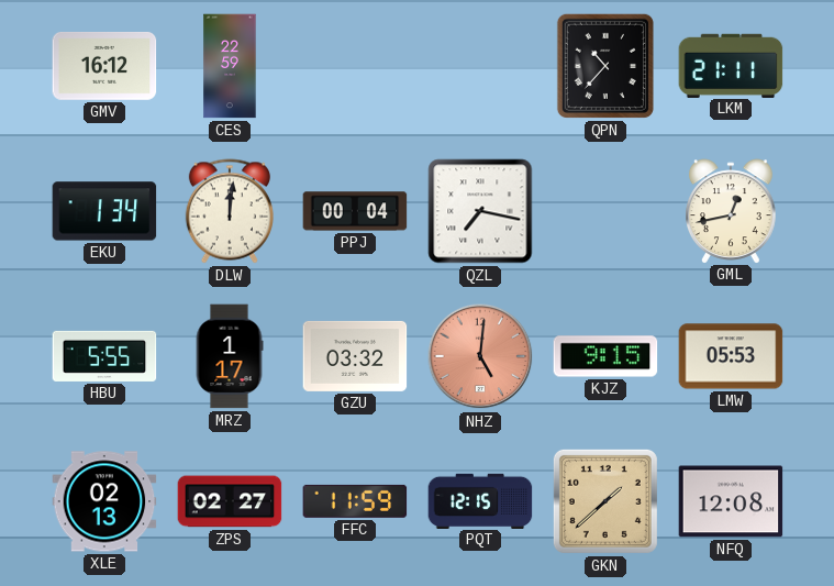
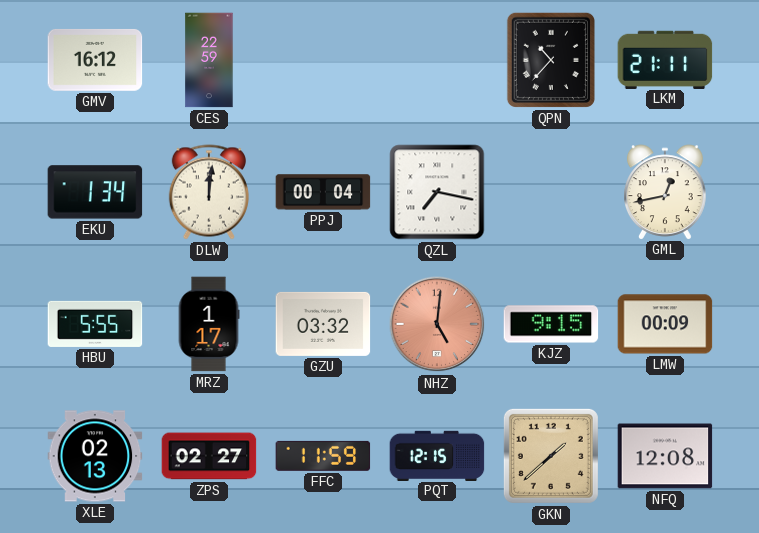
LMW: 05:53 -> 00:09 (665, 324)
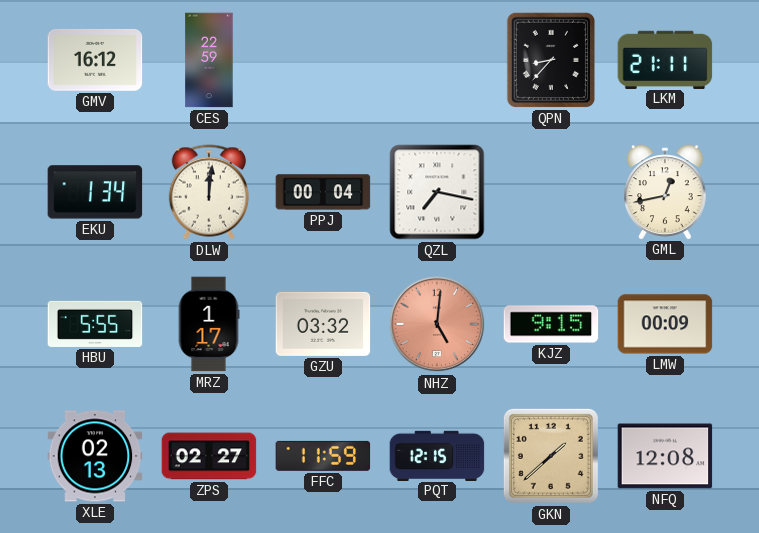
QPN: 10:37 -> 8:37 (551, 60)
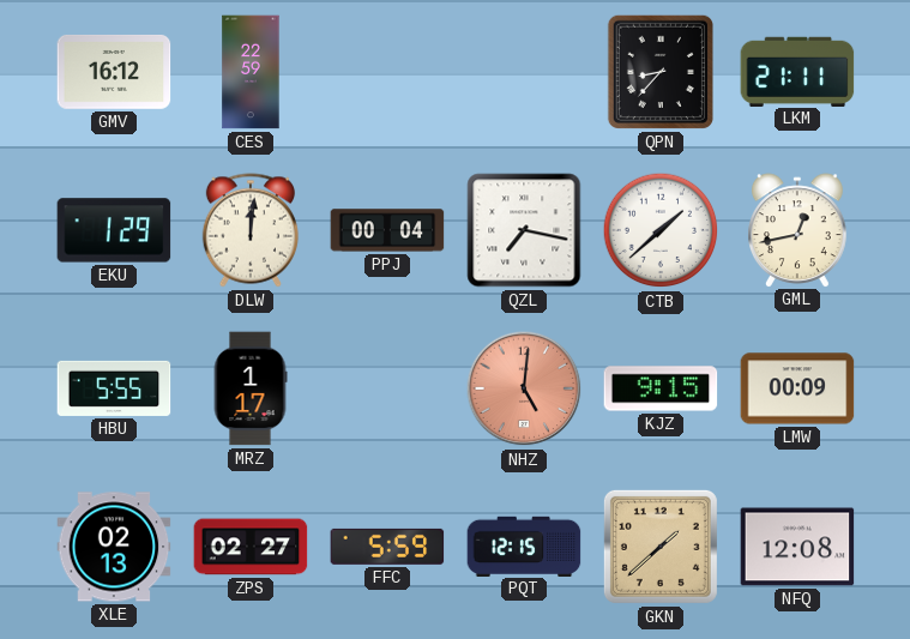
EKU: 1:34 -> 1:29 (114, 230)
CTB: none -> 1:38 (661, 230)
GZU: 03:32 -> none (323, 324)
FFC: 11:59 -> 5:59 (387, 547)
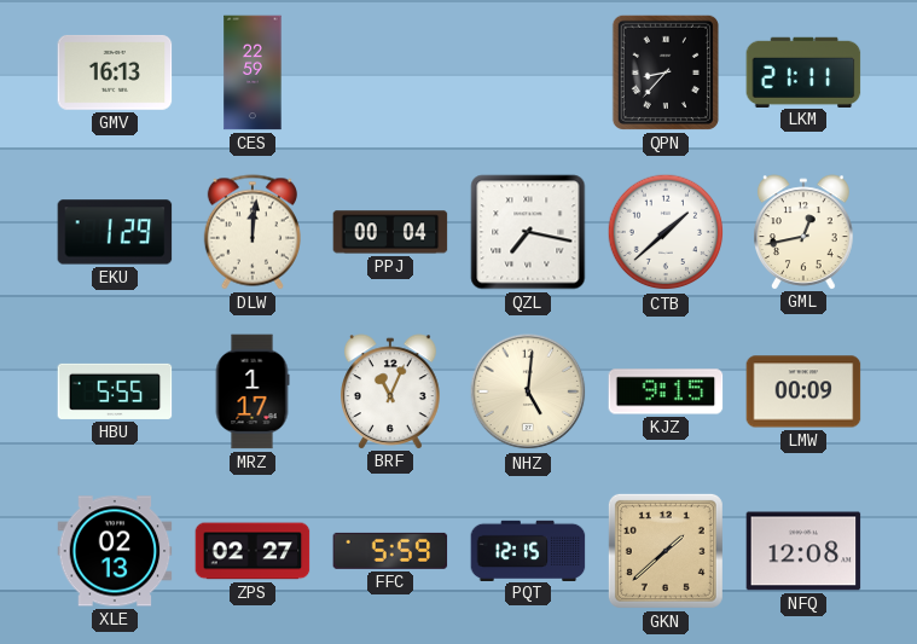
GMV: 16:12 -> 16:13 (115, 72)
BRF: none -> 11:04 (391, 391)
NHZ dial: salmon -> cream (528, 391)
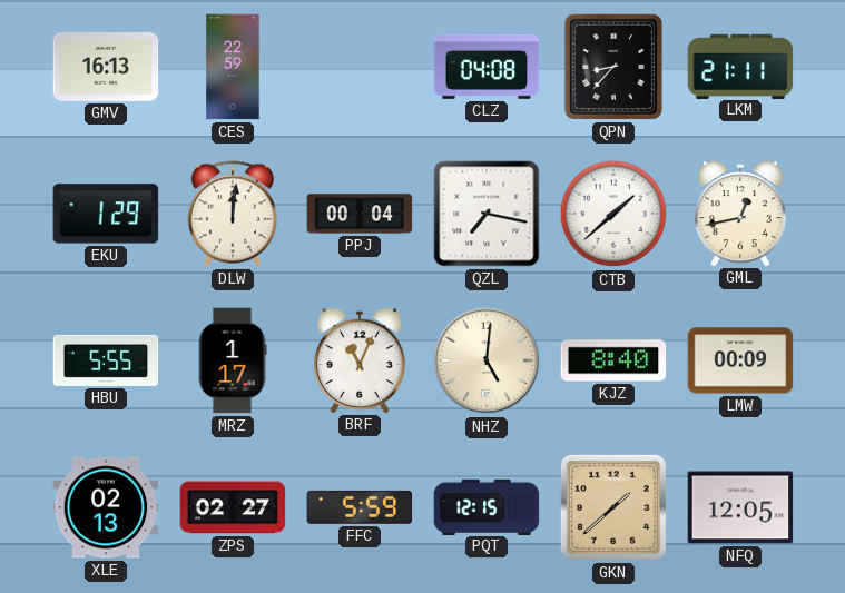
CLZ: none -> 04:08 (487, 67)
KJZ: 9:15 -> 8:40 (613, 360)
NFQ: 12:08 -> 12:05 (740, 507)
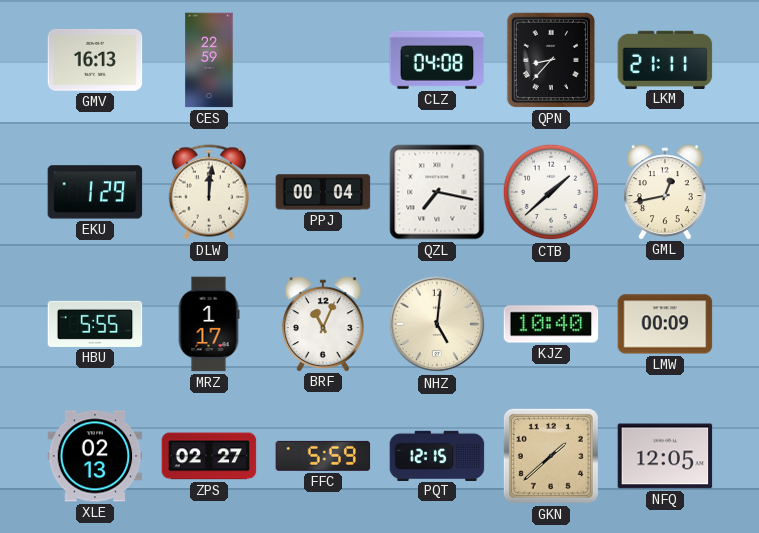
KJZ: 8:40 -> 10:40 (551, 324)
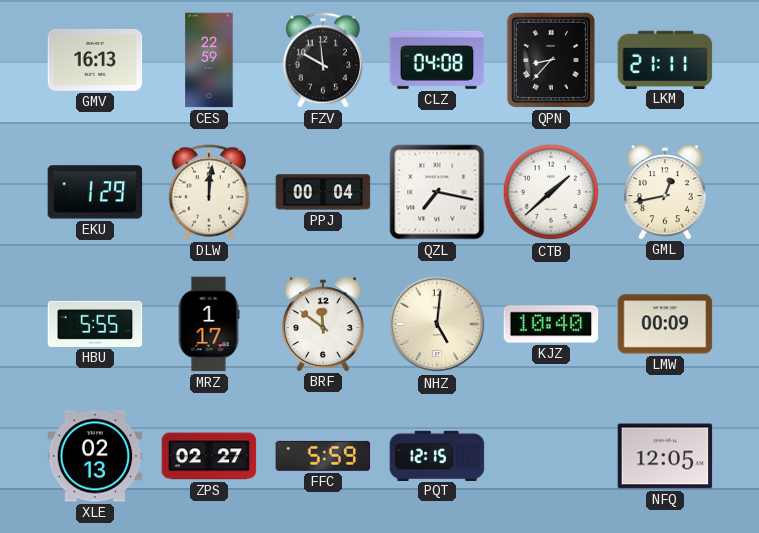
FZV: none -> 9:59 (323, 60)
BRF: 11:04 -> 11:51 (324, 324)
GKN: 1:38 -> none (551, 456)
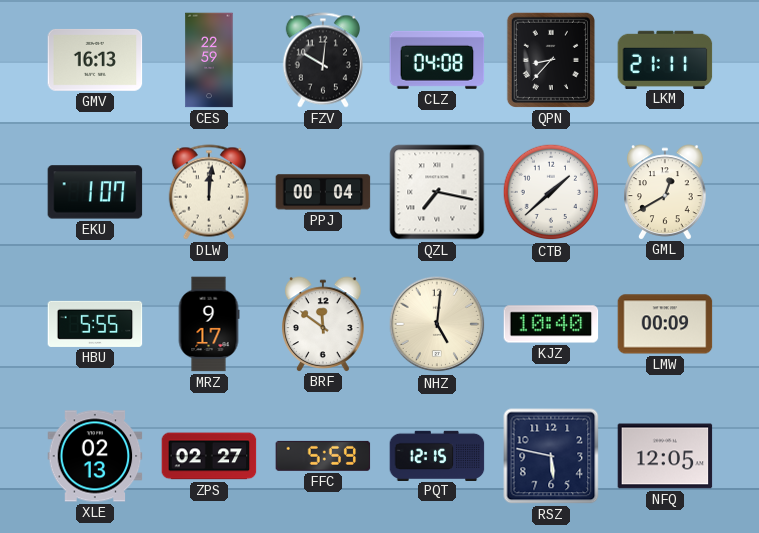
FZV: 9:59 -> 10:01 (323, 60)
EKU: 1:29 -> 1:07 (95, 192)
GML: 12:43 -> 12:40 (666, 192)
MRZ: 1:17 -> 9:17 (209, 324)
RSZ: none -> 5:47 (551, 456)
